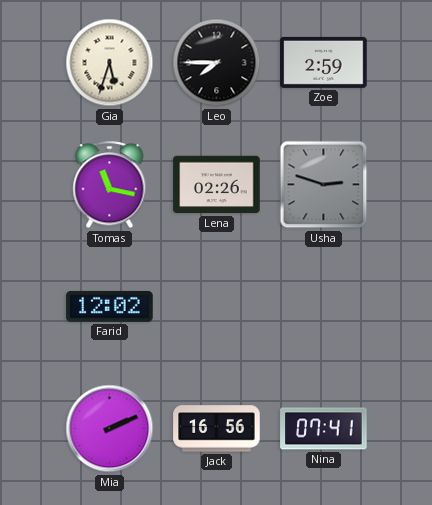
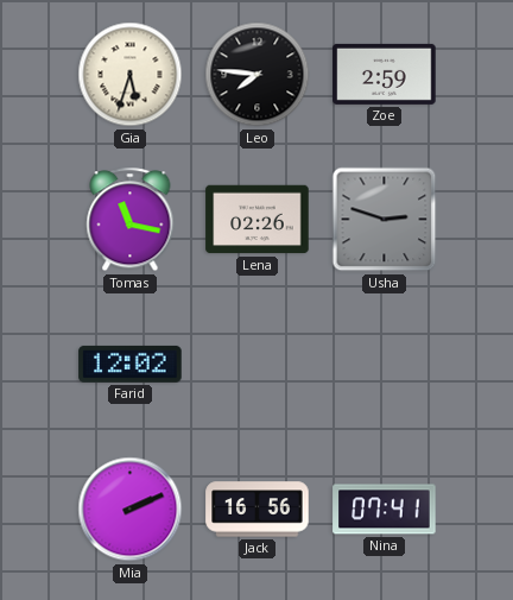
Leo: 7:45 -> 7:46 (258, 75)
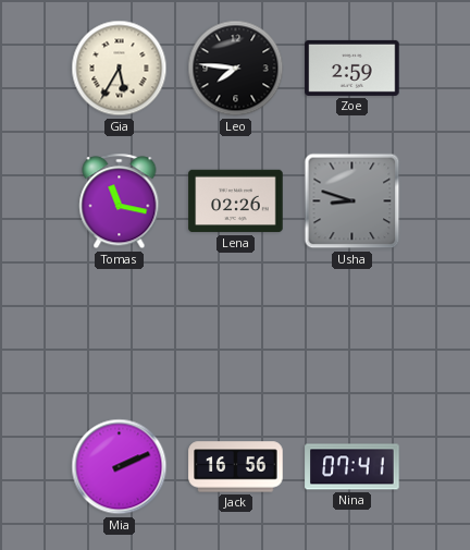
Gia: 5:33 -> 5:35 (120, 69)
Usha: 2:48 -> 8:48 (352, 201)
Farid: 12:02 -> none (131, 364)
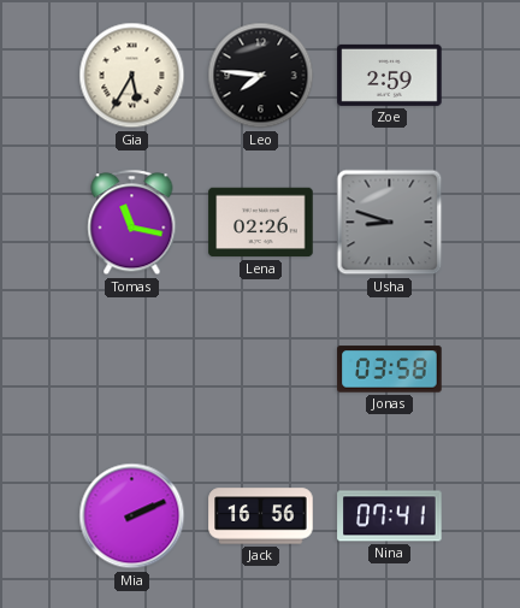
Jonas: none -> 03:58 (390, 370)
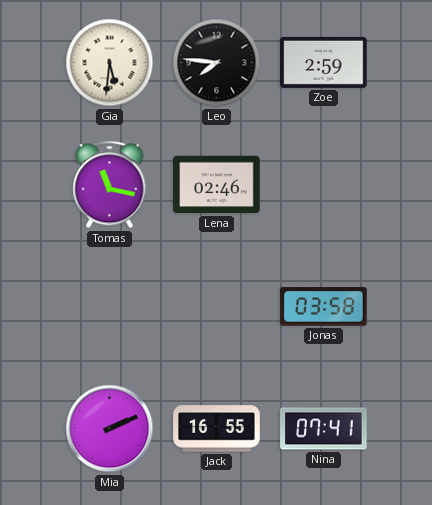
Gia: 5:35 -> 5:31 (110, 63)
Lena: 02:26 -> 02:46 (217, 185)
Usha: 8:48 -> none (390, 223)
Jack: 16:56 -> 16:55 (217, 429)
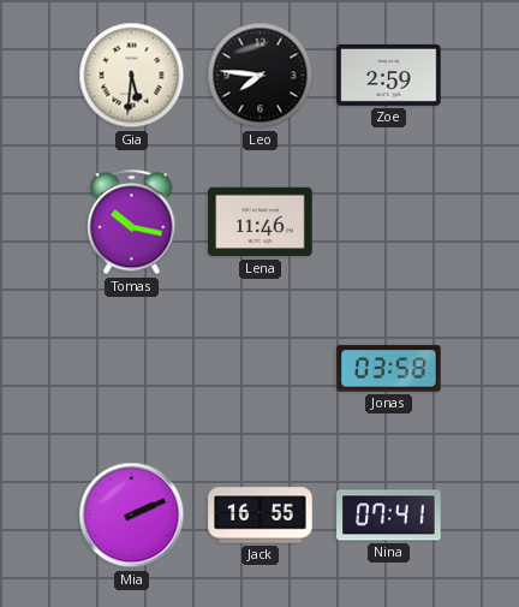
Tomas: 11:17 -> 10:17 (132, 222)
Lena: 02:46 -> 11:46 (261, 222)
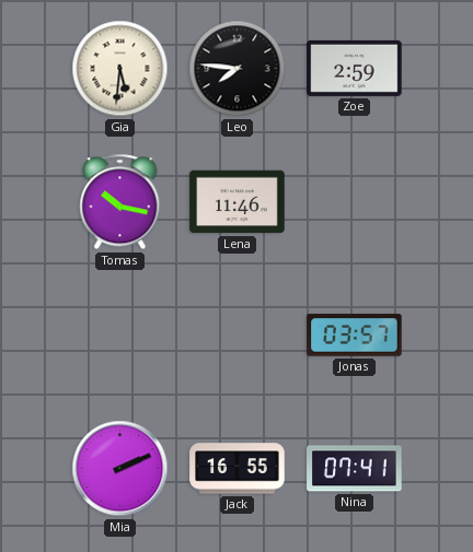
Jonas: 03:58 -> 03:57 (355, 336)
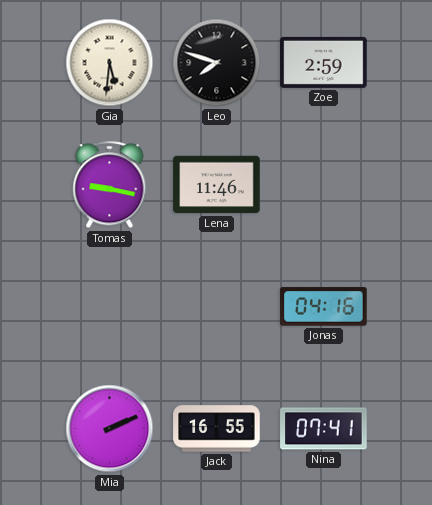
Leo: 7:46 -> 7:48 (217, 63)
Tomas: 10:17 -> 9:17 (110, 185)
Jonas: 03:57 -> 04:16 (324, 307)
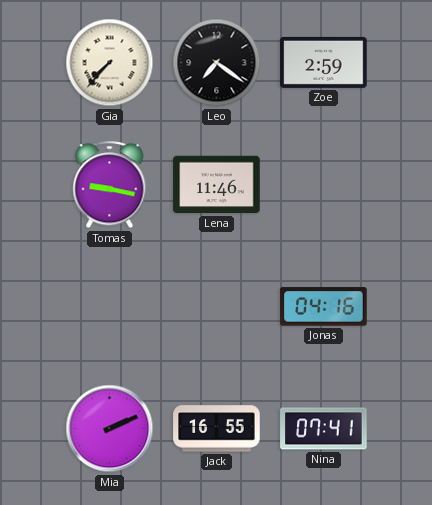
Gia: 5:31 -> 7:37 (110, 63)
Leo: 7:48 -> 7:21 (217, 63)
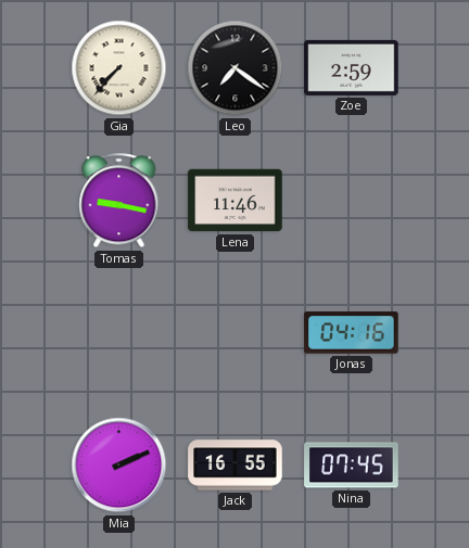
Nina: 07:41 -> 07:45 (352, 466)
